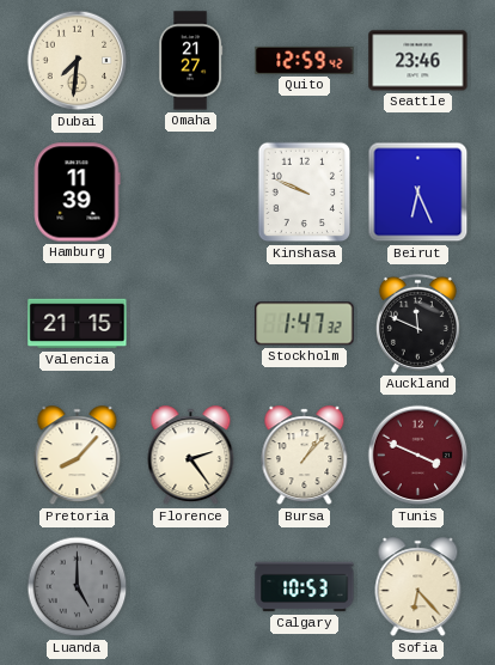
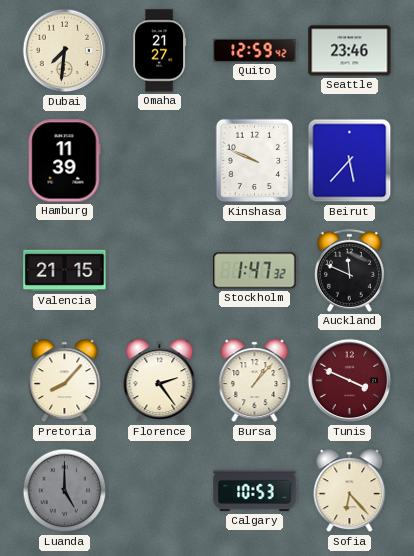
Beirut: 6:26 -> 5:37 (350, 161)
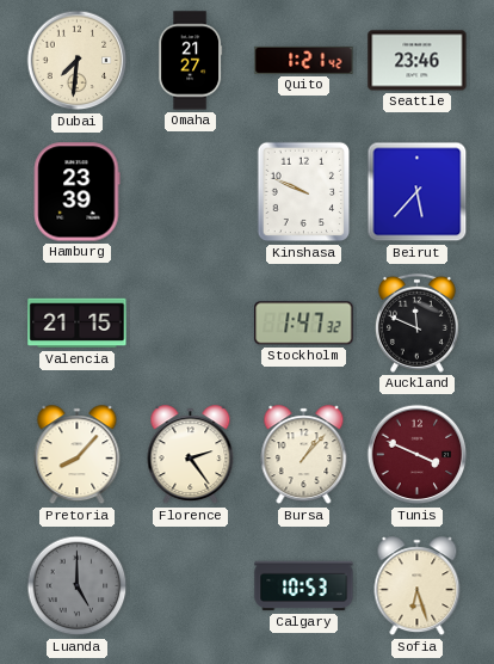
Quito: 12:59 -> 1:21 (304, 60)
Hamburg: 11:39 -> 23:39 (76, 192)
Sofia: 6:23 -> 6:27 (418, 586)
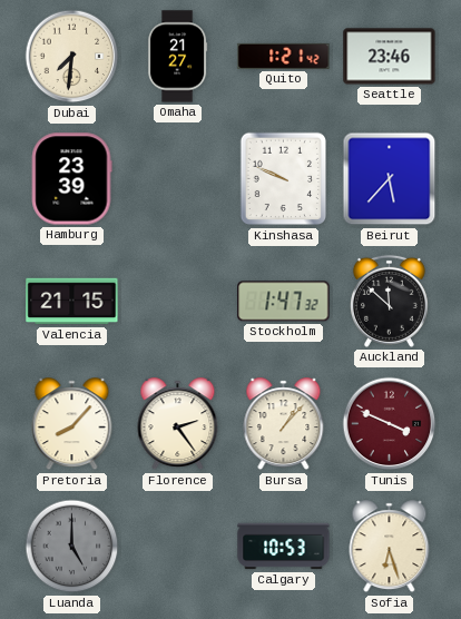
Auckland: 11:49 -> 11:52 (389, 301)
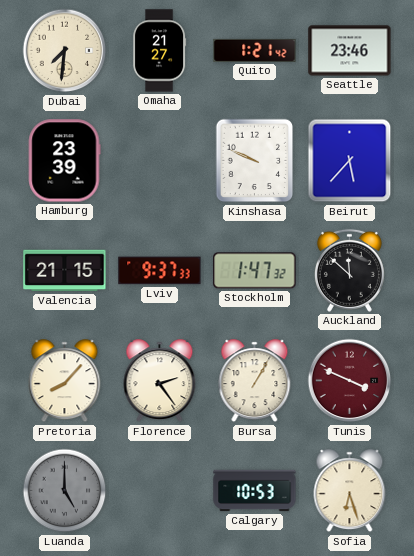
Lviv: none -> 9:37 (160, 271)
Bursa: 1:07 -> 1:05 (255, 381)
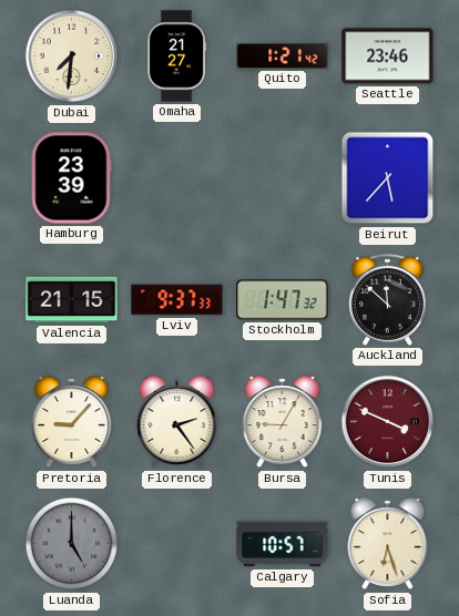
Kinshasa: 9:49 -> none (255, 161)
Pretoria: 8:07 -> 9:07 (72, 422)
Bursa: 1:05 -> 9:05 (283, 422)
Calgary: 10:53 -> 10:57 (283, 544)
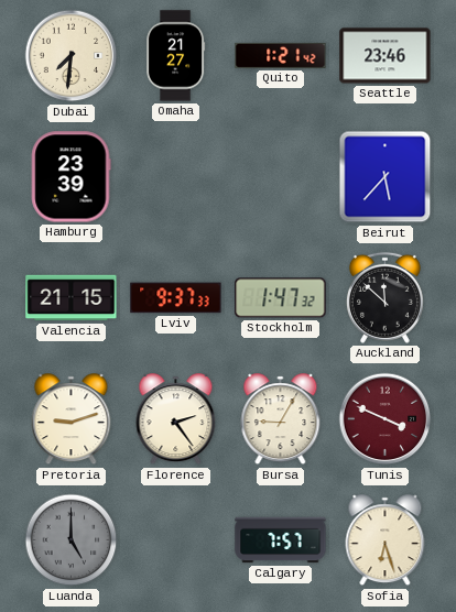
Pretoria: 9:07 -> 9:12 (72, 419)
Calgary: 10:57 -> 7:57 (281, 540)
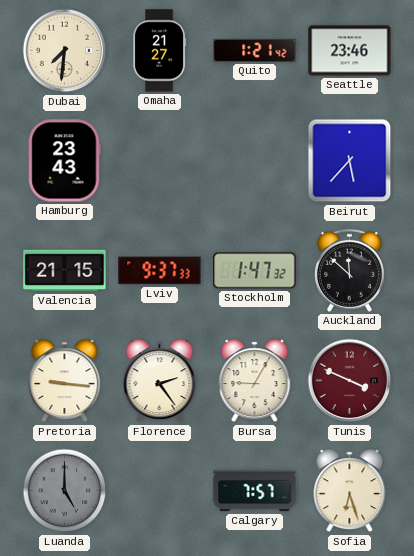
Hamburg: 23:39 -> 23:43 (64, 161)
Pretoria: 9:12 -> 9:16 (65, 381)
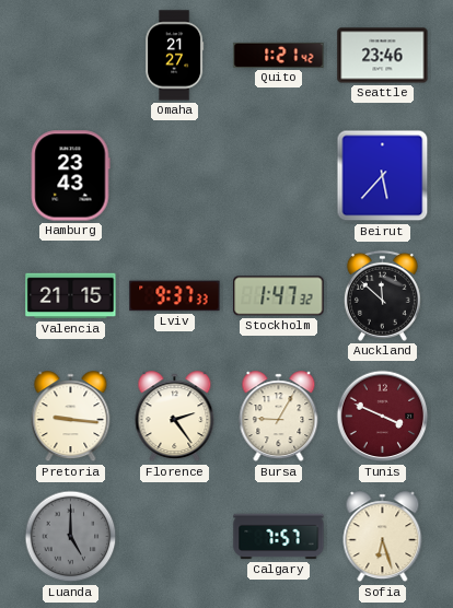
Dubai: 7:31 -> none (65, 51)
